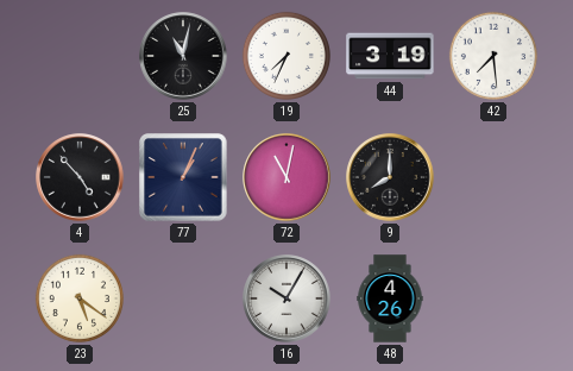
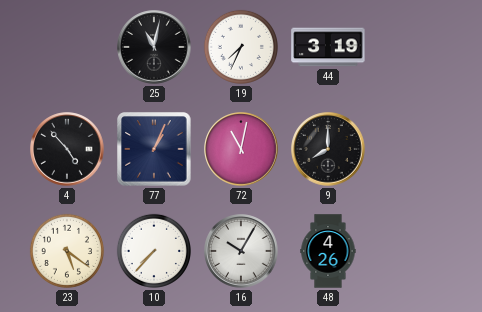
42: 7:29 -> none (493, 56)
10: none -> 7:37 (154, 251)
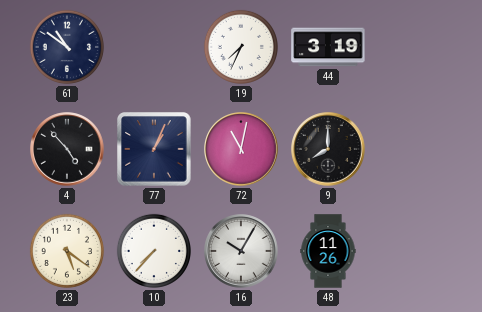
61: none -> 10:51 (67, 47)
25: 11:02 -> none (154, 47)
48: 4:26 -> 11:26 (328, 251)
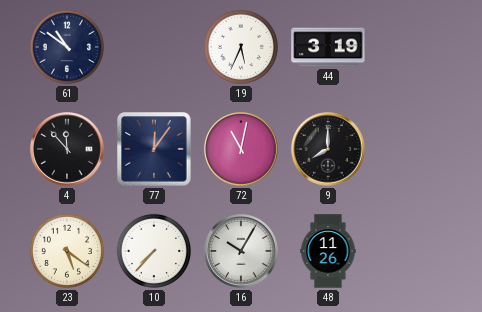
19: 7:34 -> 5:34 (241, 47)
4: 4:53 -> 11:53 (67, 149)
77: 1:04 -> 12:06 (154, 149)
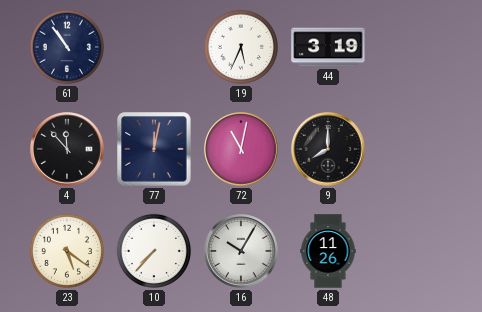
61: 10:51 -> 10:54 (67, 47)
77: 12:06 -> 12:02 (154, 149)
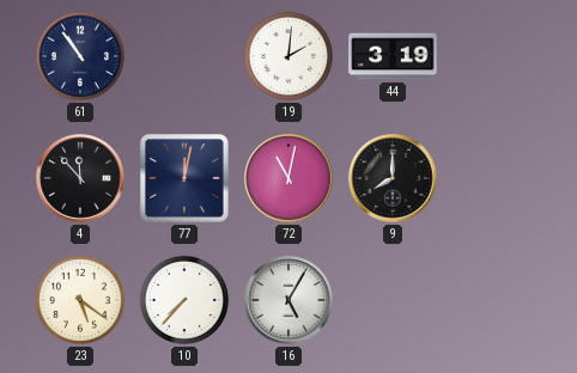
19: 5:34 -> 2:01 (288, 56)
16: 10:05 -> 5:05 (288, 300)
48: 11:26 -> none (328, 251)
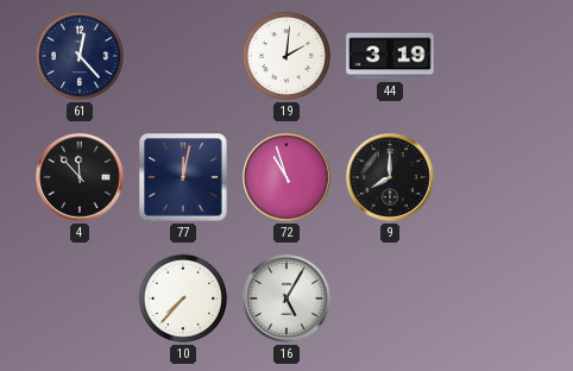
61: 10:54 -> 12:23 (80, 56)
72: 11:02 -> 10:57 (286, 177)
23: 5:21 -> none (80, 300)
